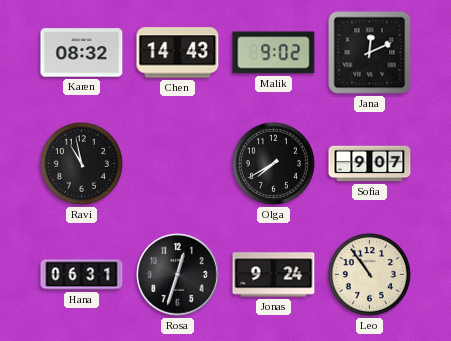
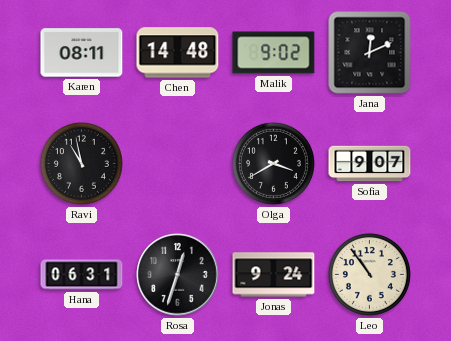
Karen: 08:32 -> 08:11 (82, 53)
Chen: 14:43 -> 14:48 (178, 53)
Olga: 7:40 -> 3:40 (273, 163)
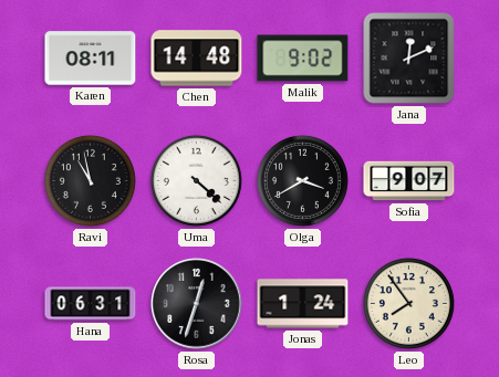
Uma: none -> 4:22 (196, 180)
Jonas: 9:24 -> 1:24 (303, 304)
Leo: 10:54 -> 7:54 (408, 303)
